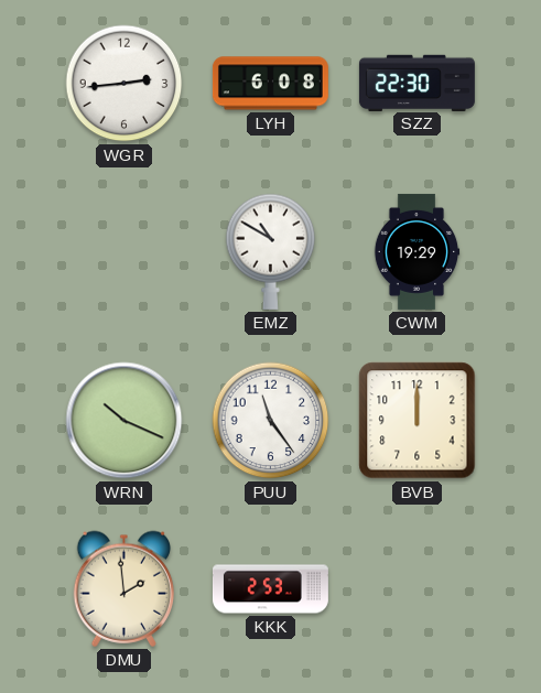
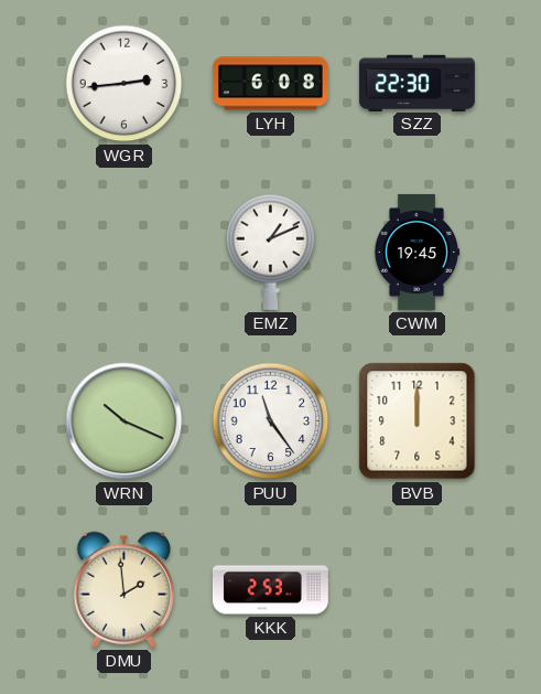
EMZ: 10:50 -> 1:11 (271, 252)
CWM: 19:29 -> 19:45 (416, 252)
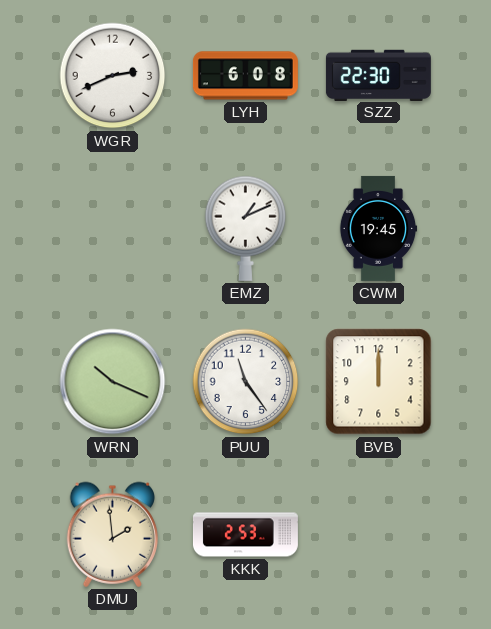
WGR: 2:44 -> 2:41 (113, 76)
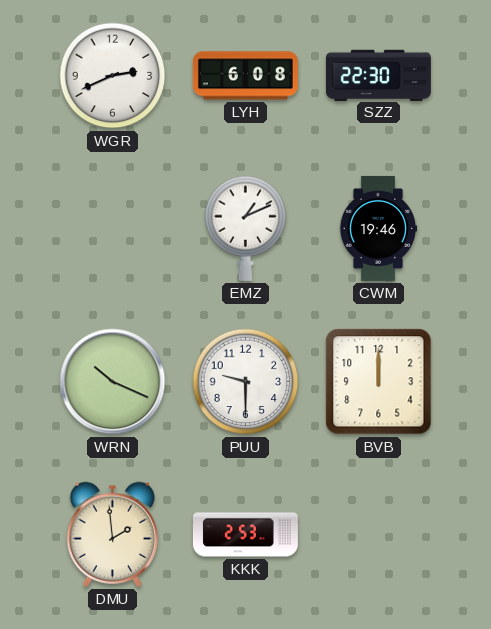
CWM: 19:45 -> 19:46 (378, 228)
PUU: 11:24 -> 9:30 (246, 382)
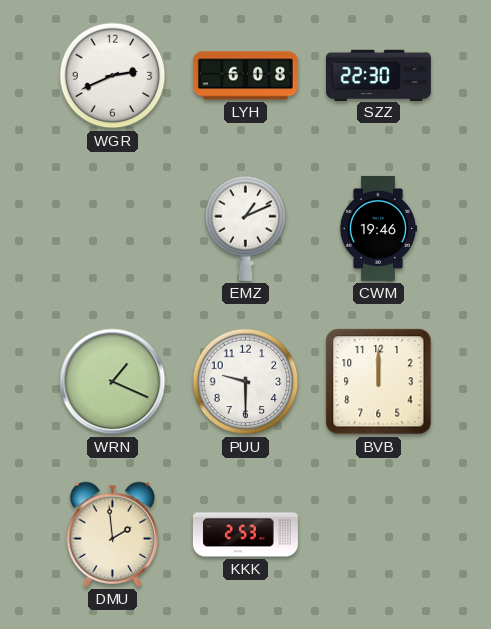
WRN: 10:19 -> 1:19 (113, 382)
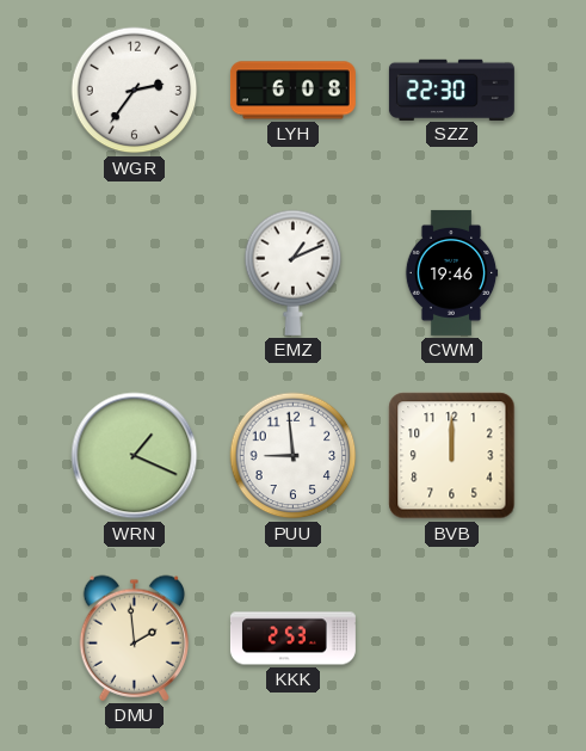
WGR: 2:41 -> 2:36 (135, 91)
PUU: 9:30 -> 8:59 (294, 456)
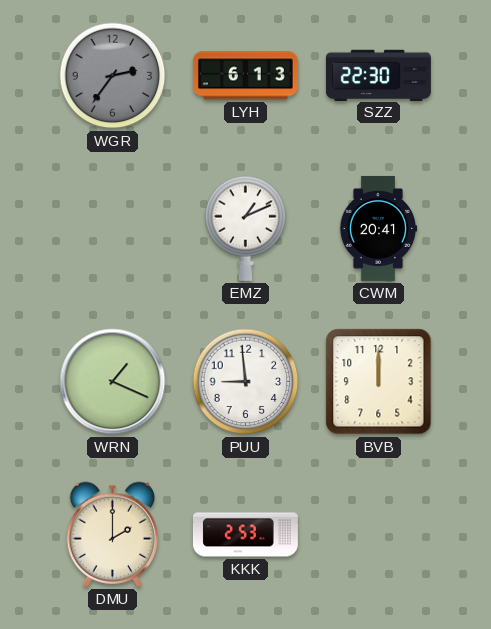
WGR dial: white -> grey (113, 76)
LYH: 6:08 -> 6:13 (245, 76)
CWM: 19:46 -> 20:41 (378, 228)
DMU: 1:59 -> 2:00 (112, 534)
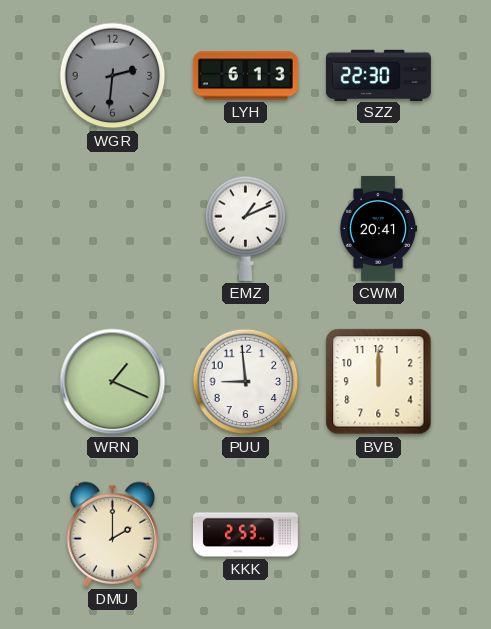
WGR: 2:36 -> 2:31 (113, 76)
